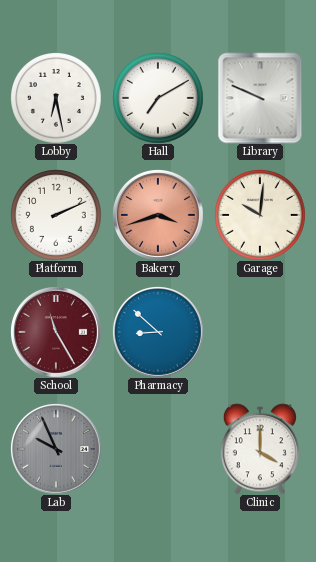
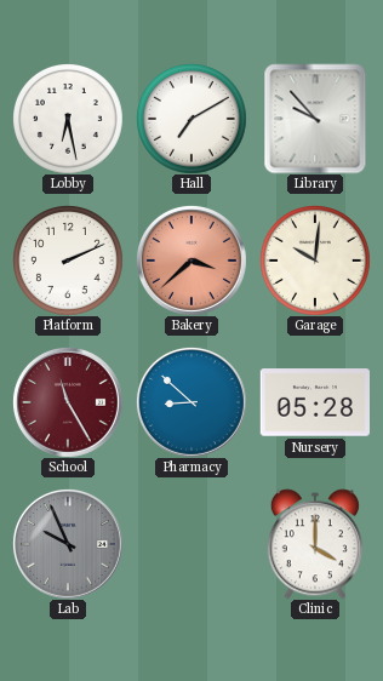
Library: 9:49 -> 9:53 (315, 119)
Bakery: 3:42 -> 3:38 (191, 261)
Nursery: none -> 05:28 (314, 402)
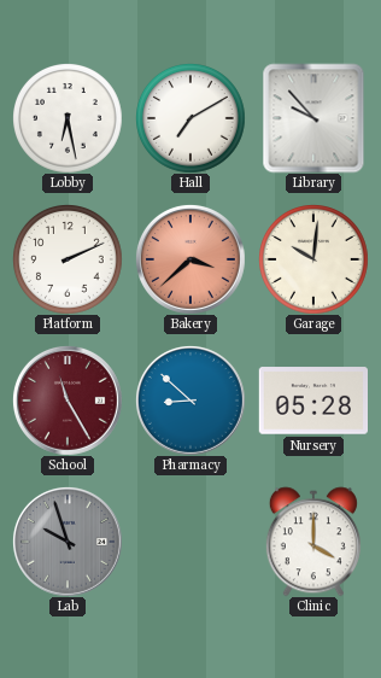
Lab: 9:56 -> 9:57 (68, 542)
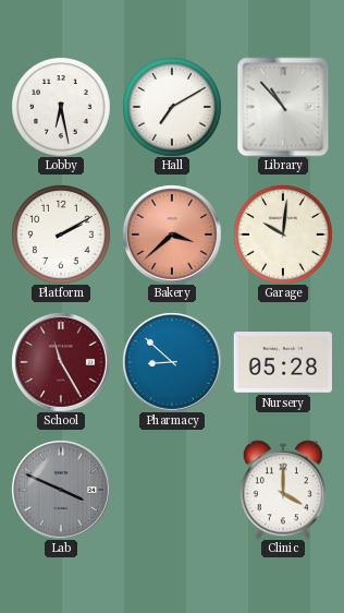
Library: 9:53 -> 10:53 (283, 107)
Platform: 2:11 -> 2:10 (61, 235)
Lab: 9:57 -> 3:49 (61, 490)
